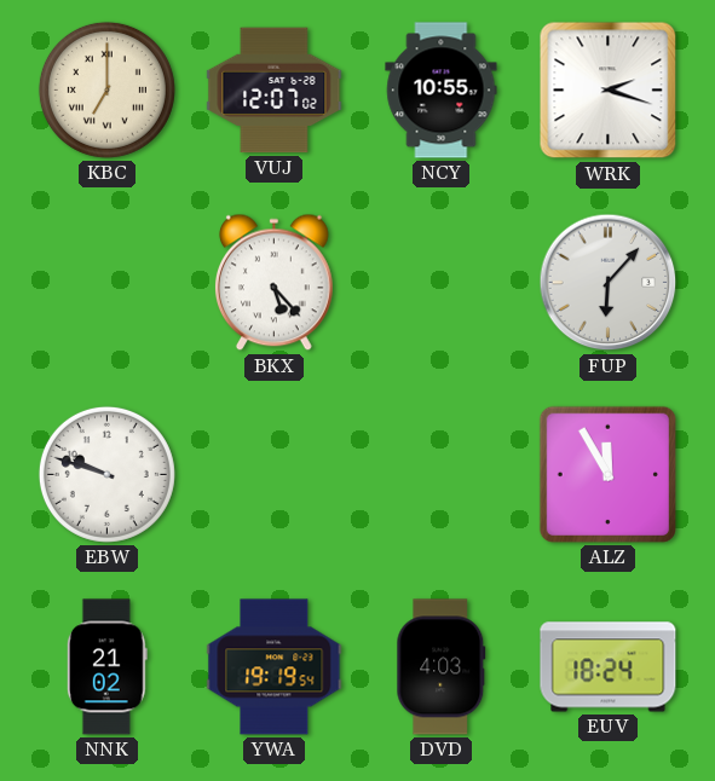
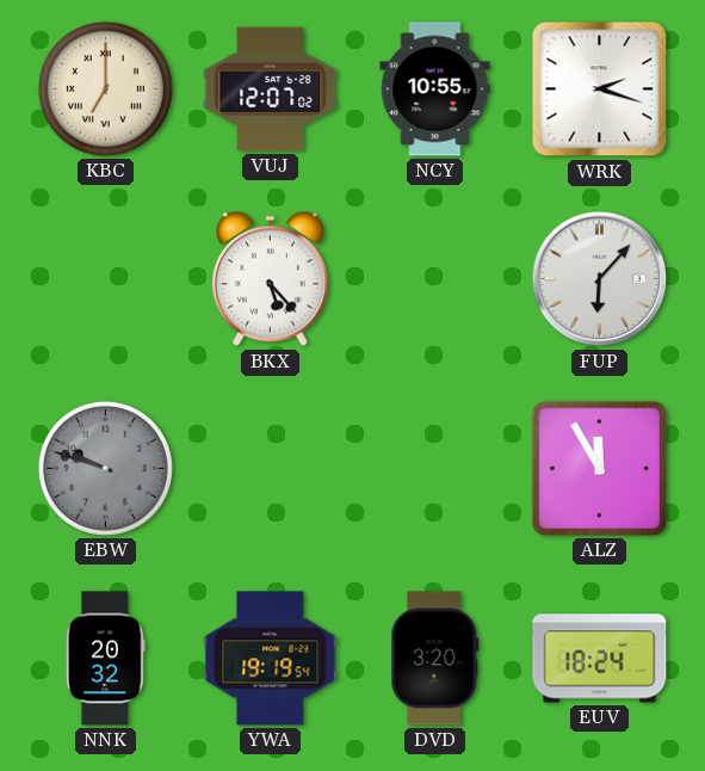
EBW dial: white -> grey (105, 468)
NNK: 21:02 -> 20:32 (105, 659)
DVD: 4:03 -> 3:20 (435, 659)
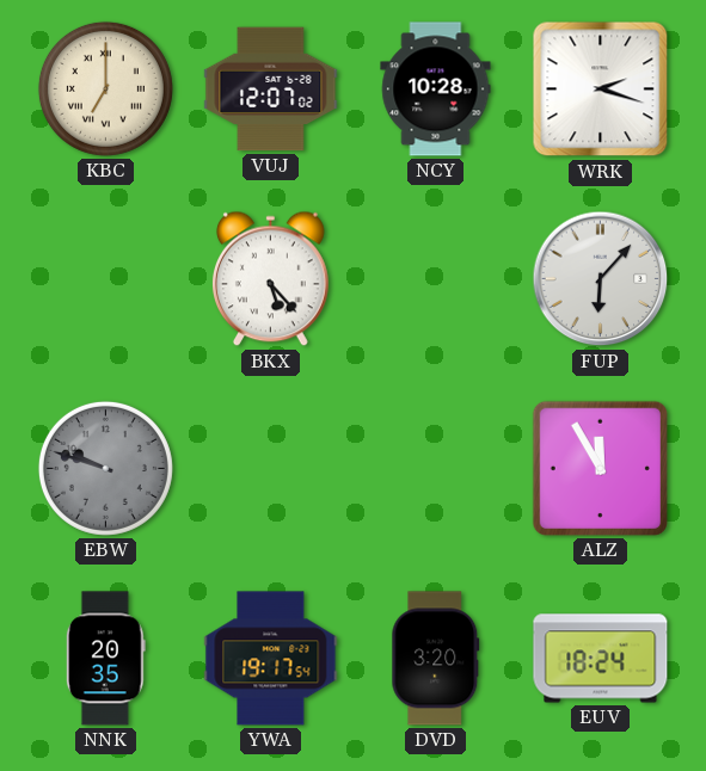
NCY: 10:55 -> 10:28 (436, 90)
NNK: 20:32 -> 20:35 (105, 659)
YWA: 19:19 -> 19:17 (271, 659)
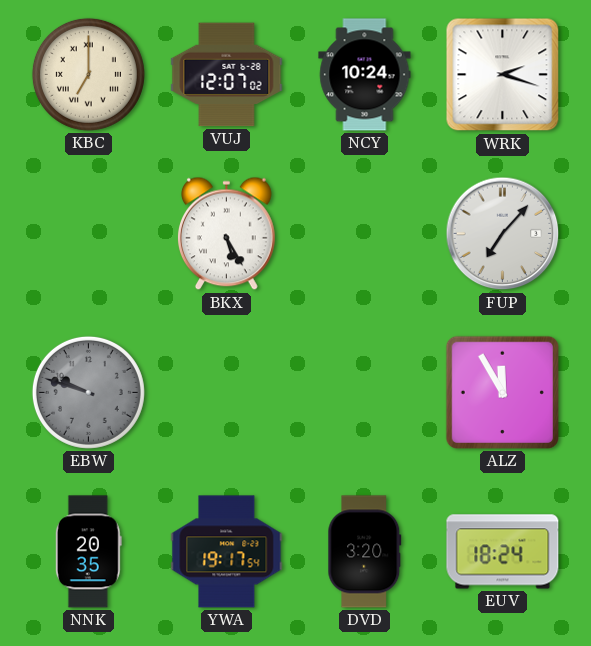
NCY: 10:28 -> 10:24 (365, 75)
BKX: 5:23 -> 5:25 (226, 234)
FUP: 6:07 -> 7:07 (503, 234)
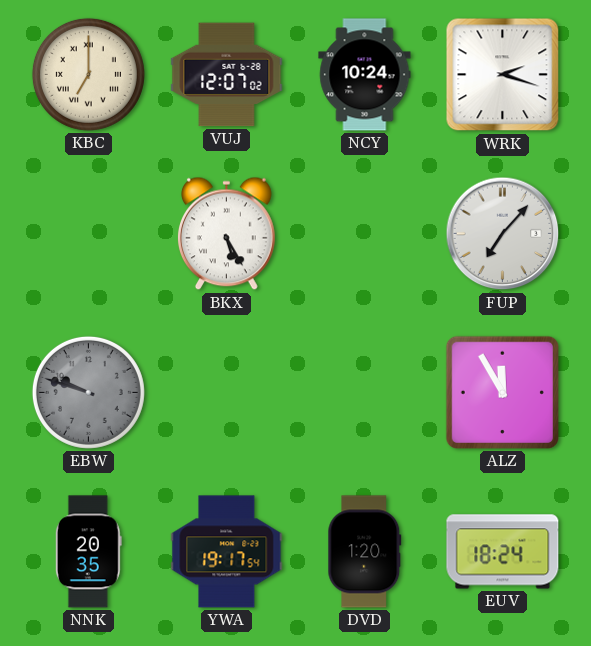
DVD: 3:20 -> 1:20 (365, 552)
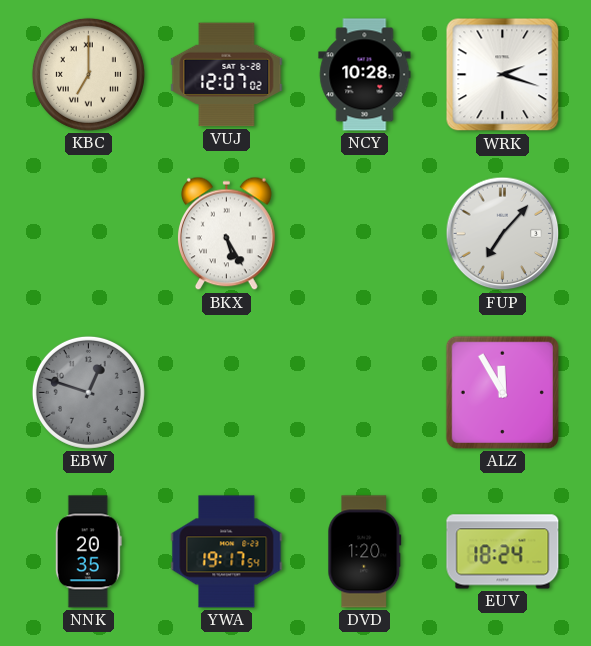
NCY: 10:24 -> 10:28 (365, 75)
EBW: 9:48 -> 12:48 (88, 392)
